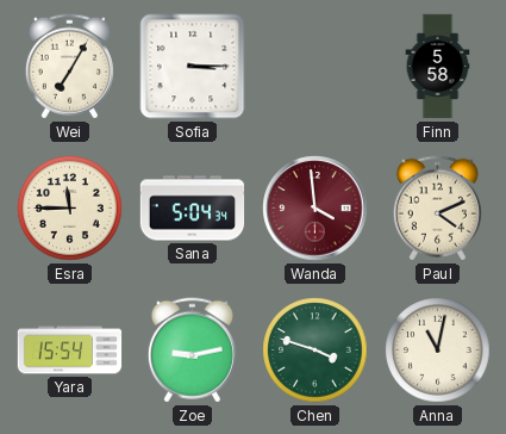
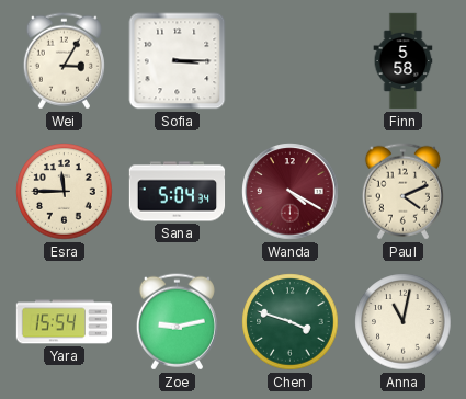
Wei: 7:05 -> 3:05 (64, 61)
Wanda: 3:59 -> 4:20 (291, 192)
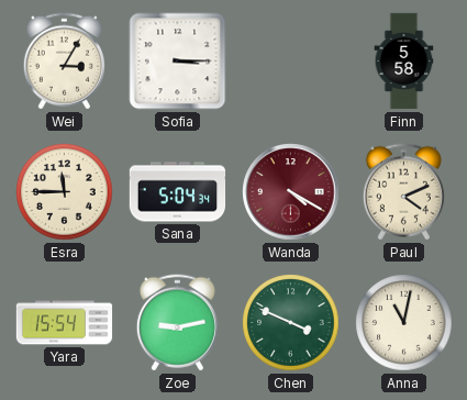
Chen: 3:48 -> 3:49 (291, 323)
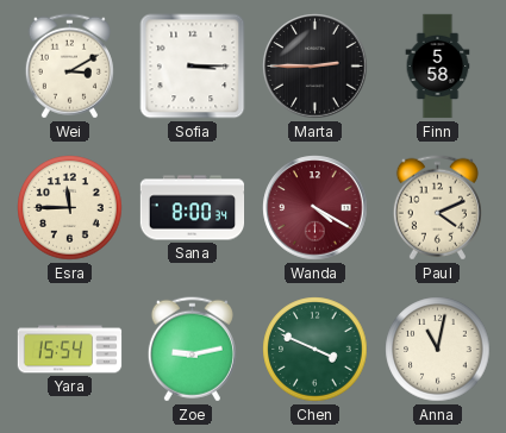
Wei: 3:05 -> 3:10 (69, 67)
Marta: none -> 2:45 (316, 67)
Sana: 5:04 -> 8:00 (193, 208)
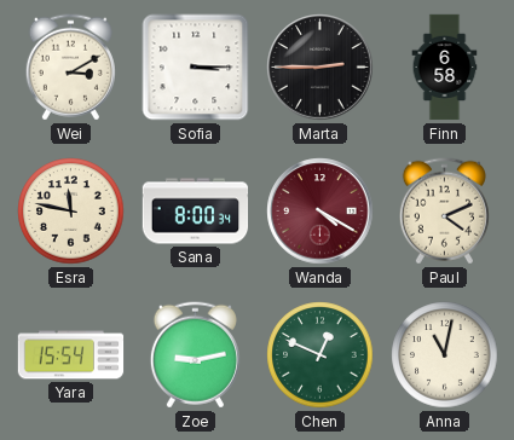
Finn: 5:58 -> 6:58 (445, 68)
Esra: 11:45 -> 11:47 (71, 212)
Chen: 3:49 -> 12:49 (320, 355)
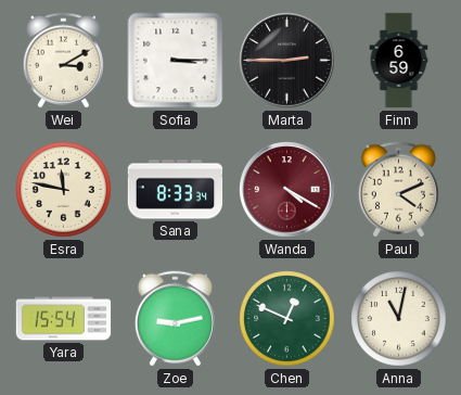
Finn: 6:58 -> 6:59 (399, 61)
Sana: 8:00 -> 8:33 (176, 190)
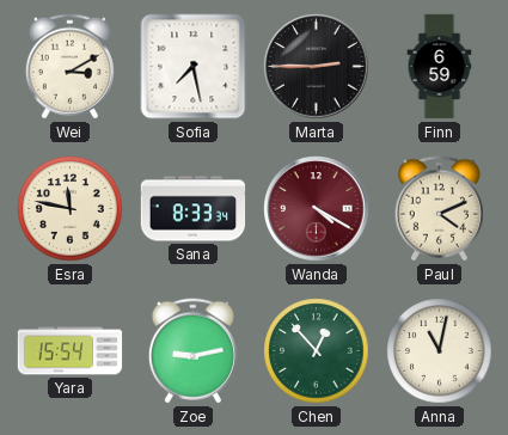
Sofia: 3:15 -> 7:28 (194, 67)
Chen: 12:49 -> 12:53 (317, 351)
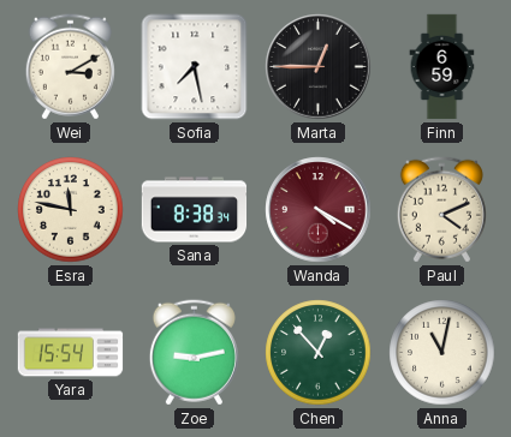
Marta: 2:45 -> 12:45 (319, 67)
Sana: 8:33 -> 8:38 (195, 210)
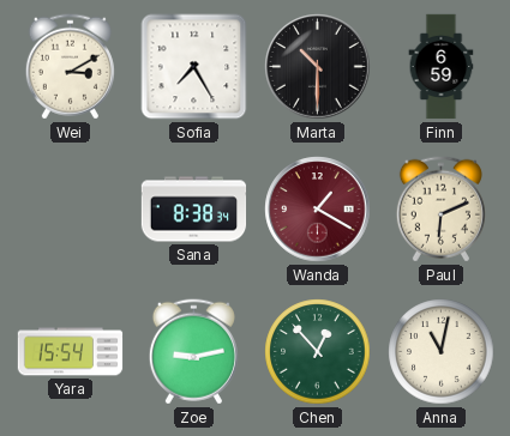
Sofia: 7:28 -> 7:25 (194, 67)
Marta: 12:45 -> 10:30 (318, 67)
Esra: 11:47 -> none (71, 210)
Wanda: 4:20 -> 1:20 (318, 210)
Paul: 4:11 -> 6:11 (440, 210)
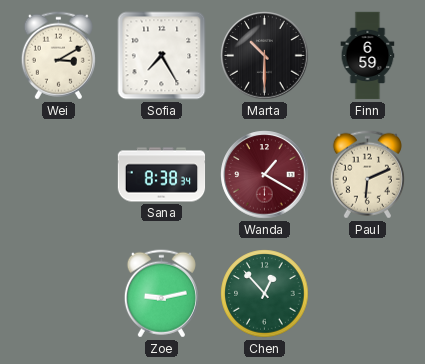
Yara: 15:54 -> none (71, 352)
Anna: 11:02 -> none (442, 352)
